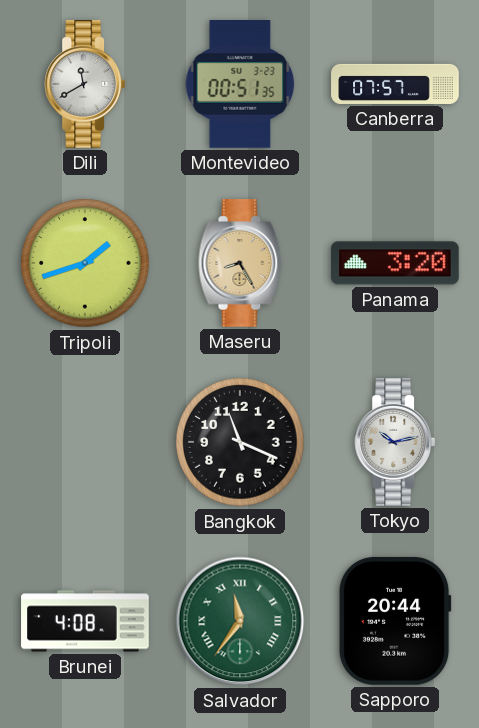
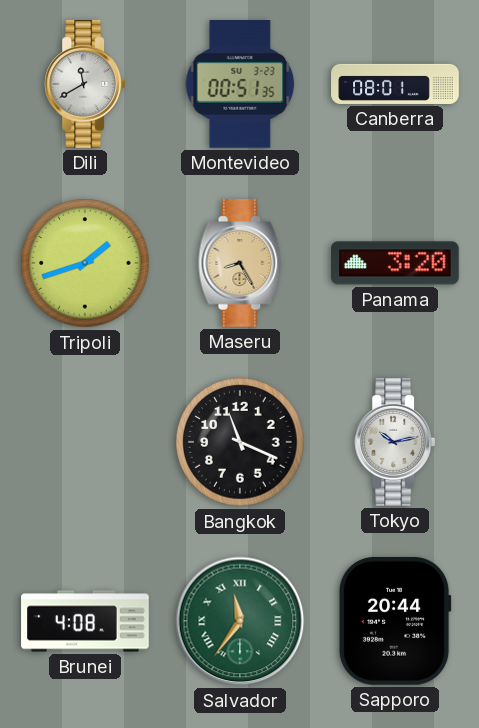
Canberra: 07:57 -> 08:01 (395, 84)
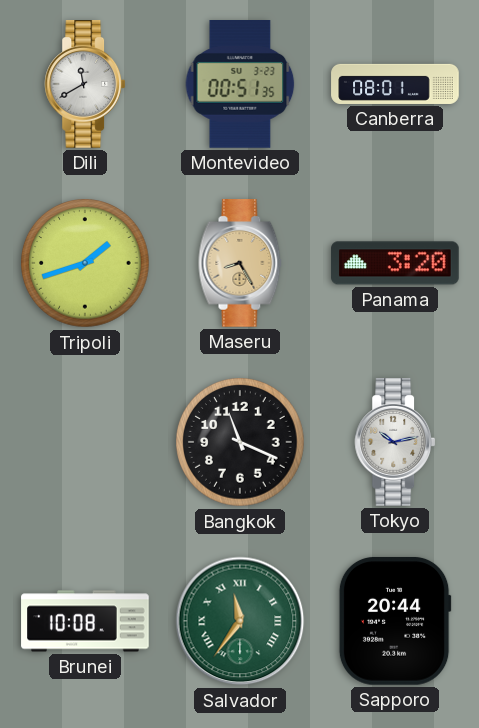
Brunei: 4:08 -> 10:08 (85, 621)
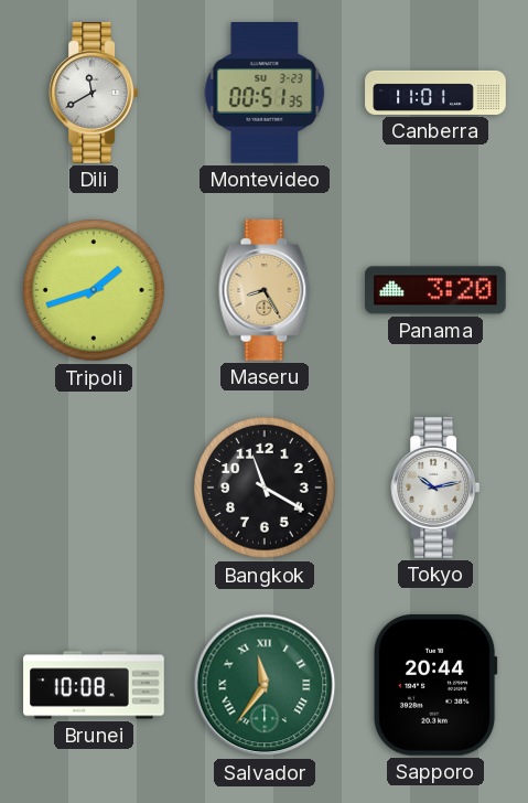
Canberra: 08:01 -> 11:01 (435, 93)
Bangkok: 11:19 -> 11:20 (265, 488)
